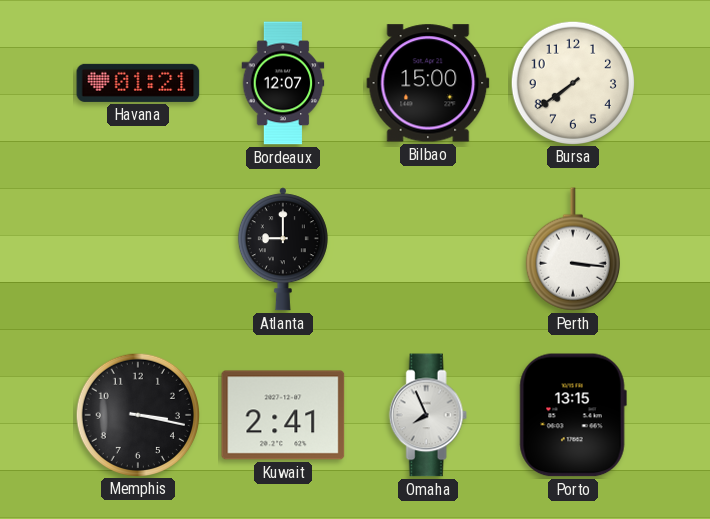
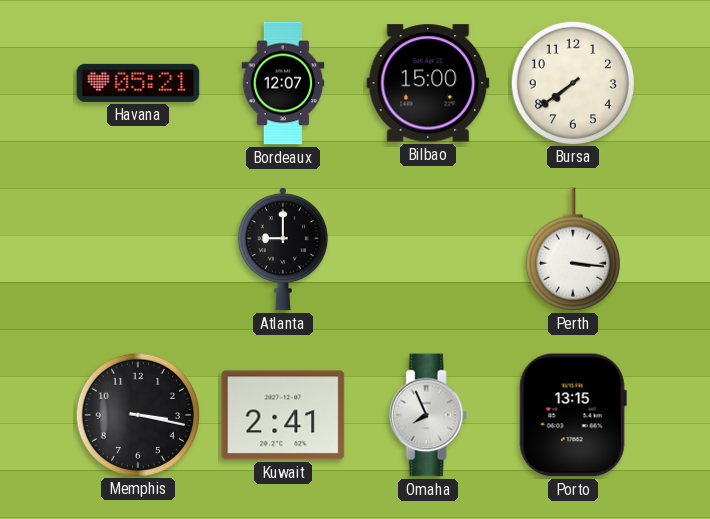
Havana: 01:21 -> 05:21 (138, 83)
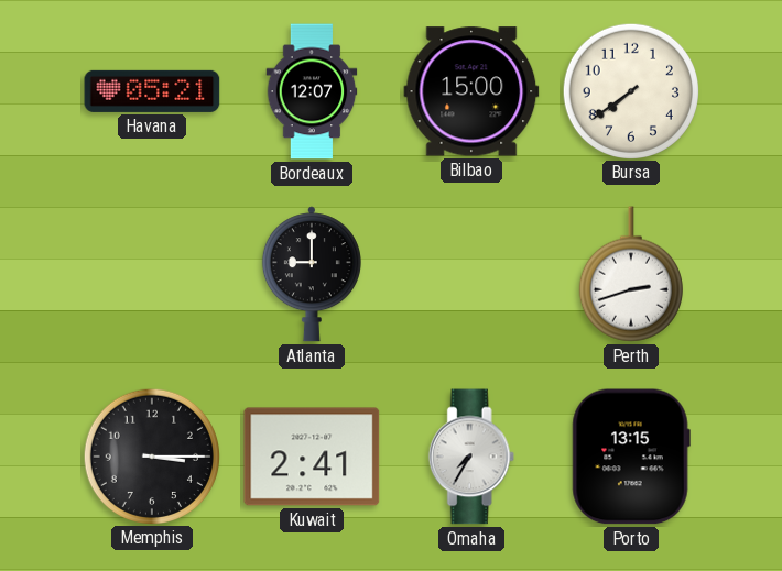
Perth: 3:16 -> 2:42 (631, 274)
Memphis: 3:17 -> 3:15 (151, 455)
Omaha: 7:56 -> 7:35 (471, 457)
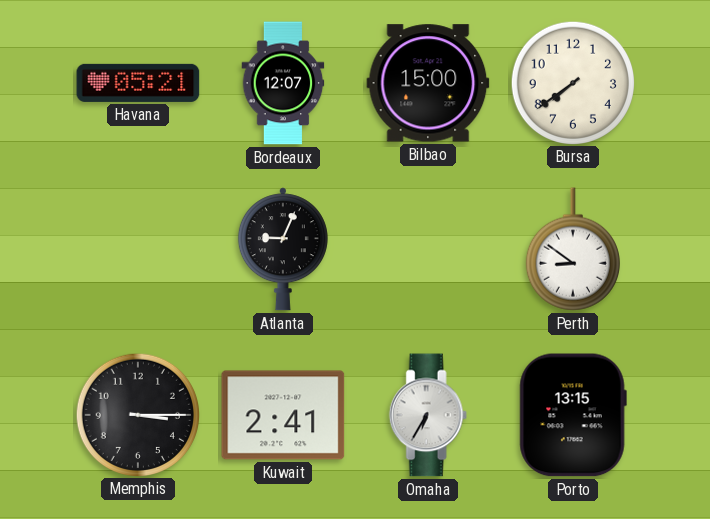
Atlanta: 9:00 -> 9:04 (283, 249)
Perth: 2:42 -> 8:51 (573, 249)
Omaha: 7:35 -> 6:35 (428, 415)
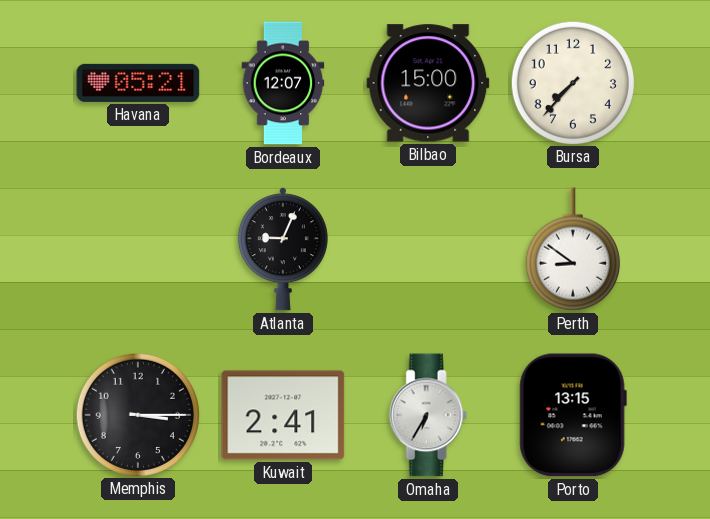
Bursa: 7:39 -> 7:37 (572, 82)
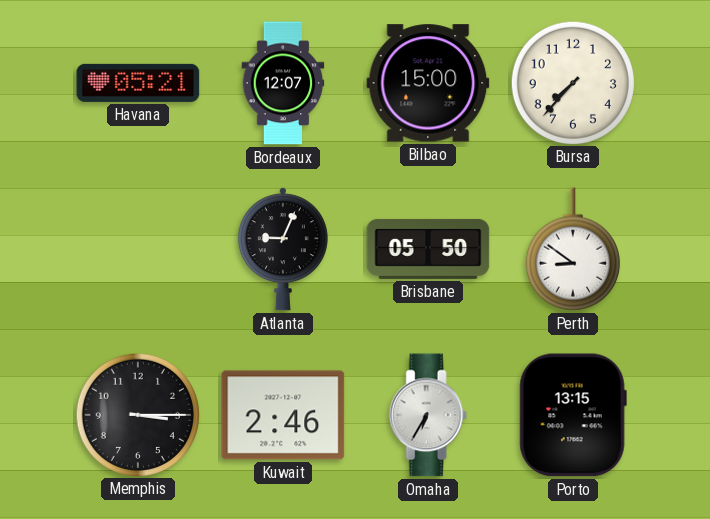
Brisbane: none -> 05:50 (428, 249)
Kuwait: 2:41 -> 2:46 (283, 415)
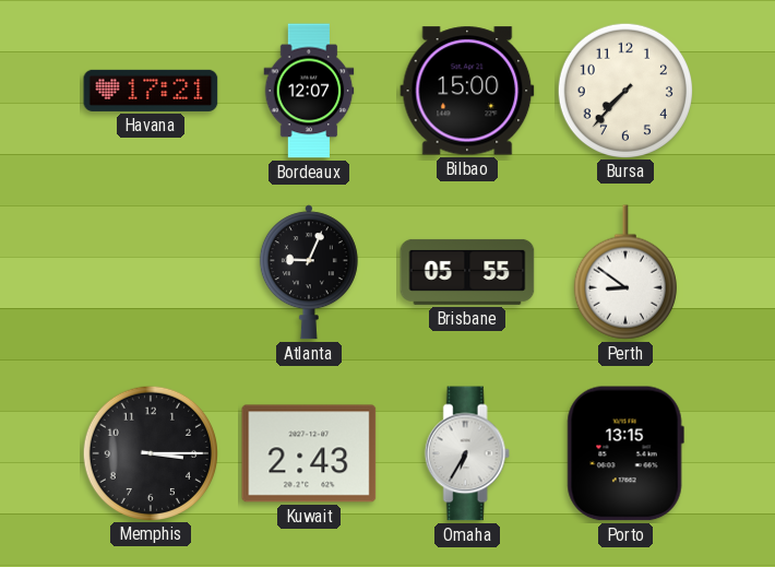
Havana: 05:21 -> 17:21 (151, 91)
Brisbane: 05:50 -> 05:55 (467, 272)
Kuwait: 2:46 -> 2:43 (309, 453)
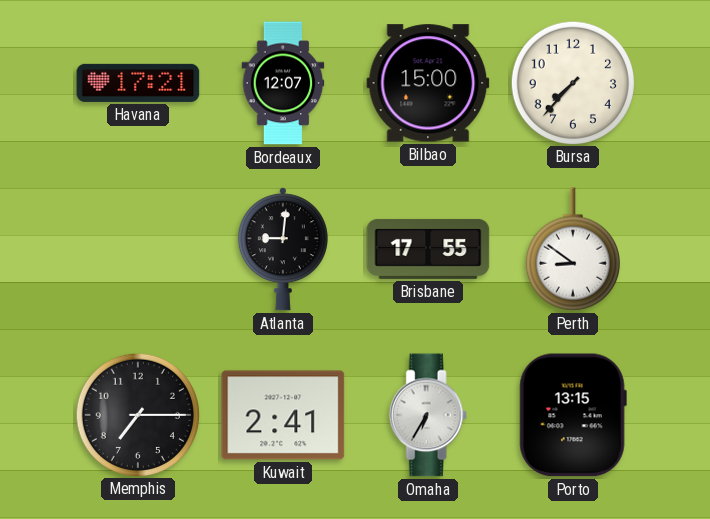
Atlanta: 9:04 -> 9:01 (283, 249)
Brisbane: 05:55 -> 17:55 (428, 249)
Memphis: 3:15 -> 7:15 (137, 414)
Kuwait: 2:43 -> 2:41 (283, 415)
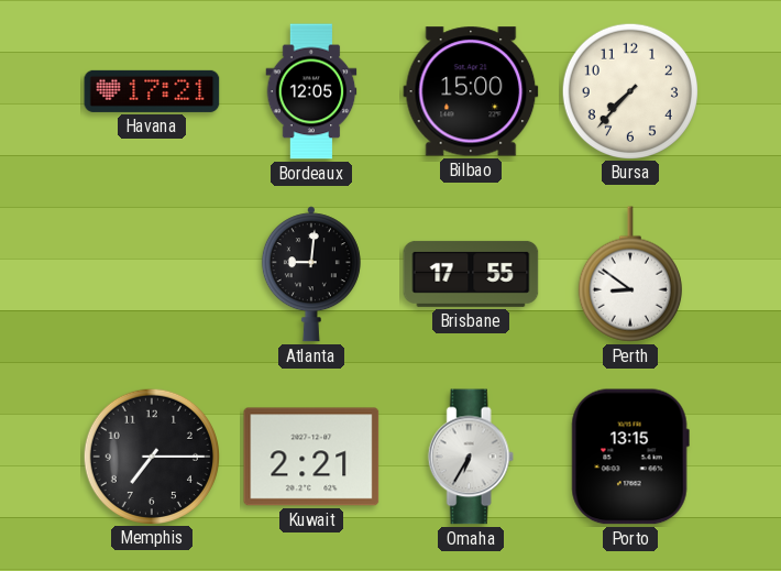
Bordeaux: 12:07 -> 12:05 (311, 91)
Kuwait: 2:41 -> 2:21 (311, 457)
